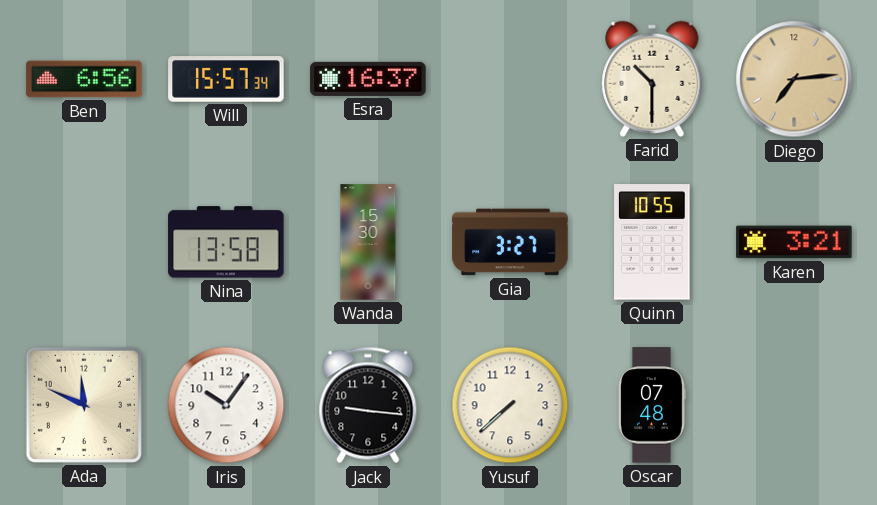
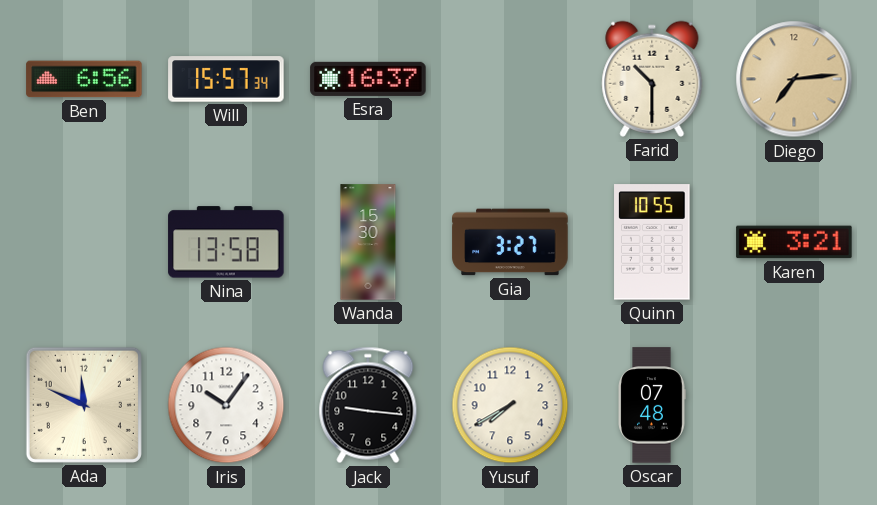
Yusuf: 7:38 -> 7:40 (510, 405)
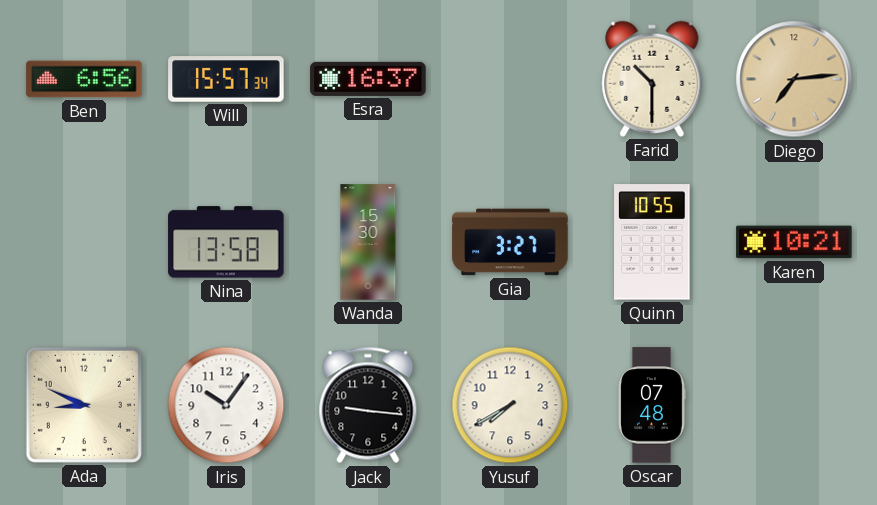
Karen: 3:21 -> 10:21 (794, 242)
Ada: 11:49 -> 8:49 (84, 405)
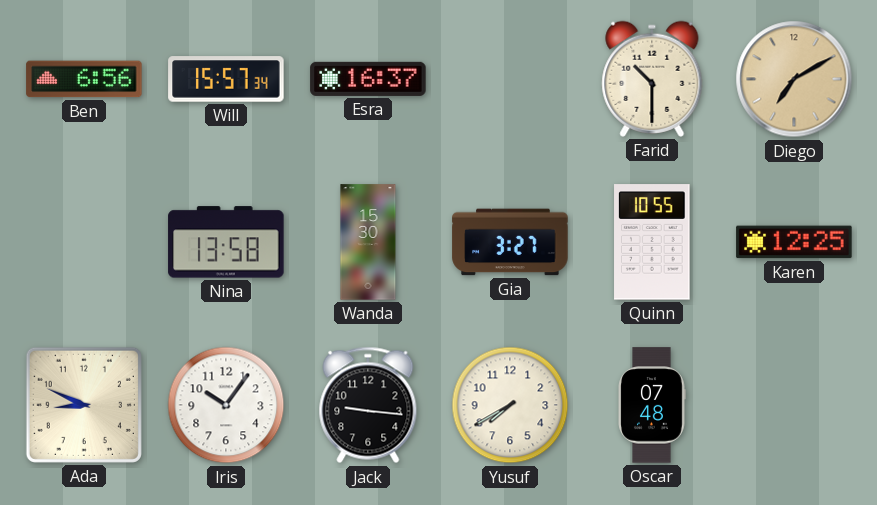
Diego: 7:14 -> 7:10 (794, 79)
Karen: 10:21 -> 12:25 (794, 242)
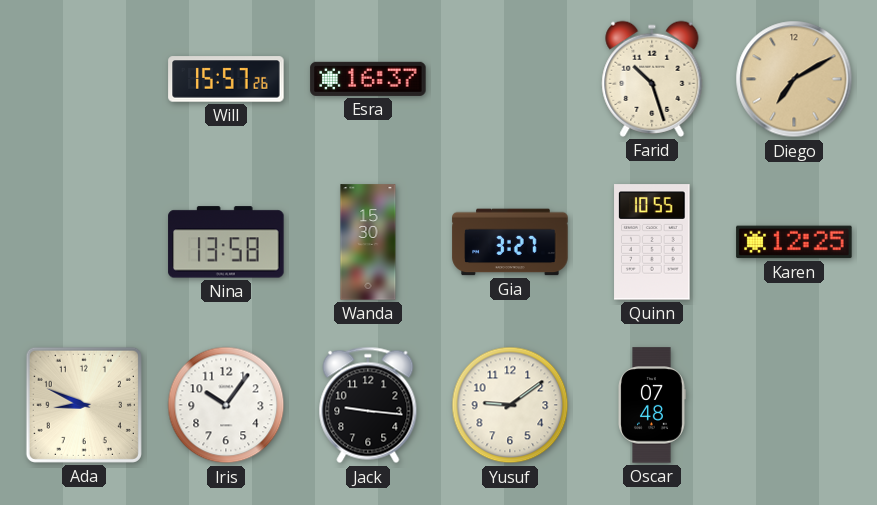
Ben: 6:56 -> none (84, 79)
Will: 15:57:34 -> 15:57:26 (226, 79)
Farid: 10:30 -> 10:27 (652, 79)
Yusuf: 7:40 -> 9:09 (510, 405)
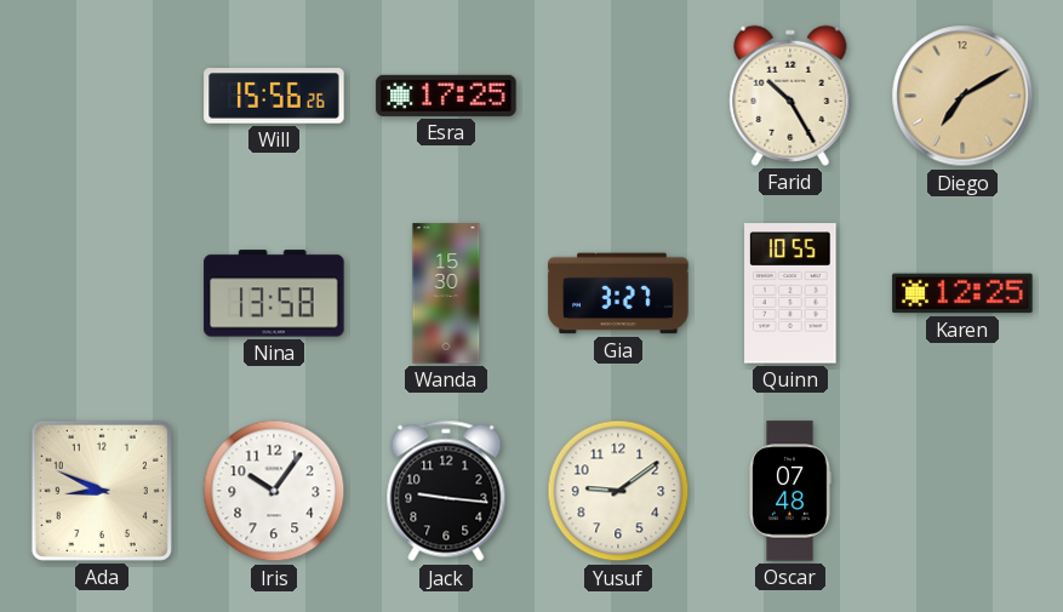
Will: 15:57 -> 15:56 (274, 96)
Esra: 16:37 -> 17:25 (446, 96)
Farid: 10:27 -> 10:25 (790, 96)
